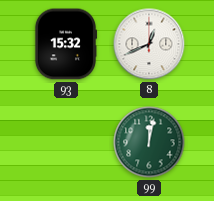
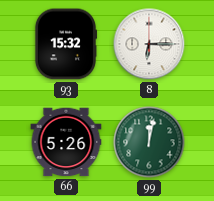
8: 12:41 -> 6:15 (149, 44)
66: none -> 5:26 (66, 142)
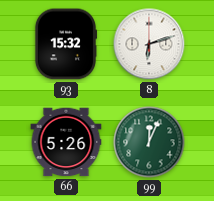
8: 6:15 -> 6:12 (149, 44)
99: 12:02 -> 12:04 (149, 142)
